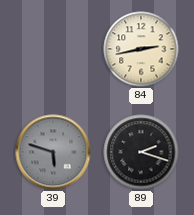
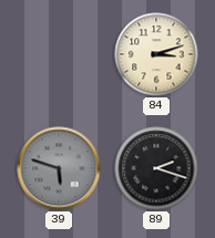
84: 2:43 -> 3:12 (156, 54)
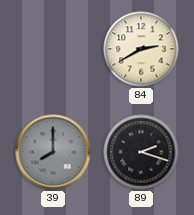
84: 3:12 -> 2:40 (141, 49)
39: 5:48 -> 8:00 (53, 152)
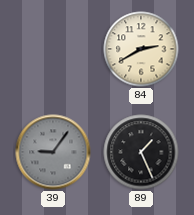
39: 8:00 -> 9:06 (53, 152)
89: 2:18 -> 1:26 (141, 152)
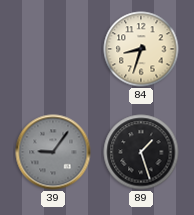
84: 2:40 -> 8:33 (141, 49)
89: 1:26 -> 1:27 (141, 152)
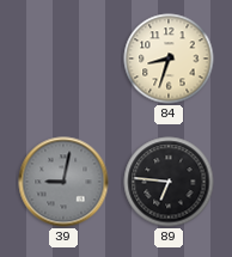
39: 9:06 -> 9:02 (63, 182)
89: 1:27 -> 6:46 (169, 182)
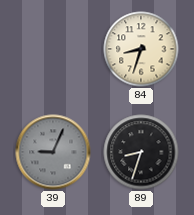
39: 9:02 -> 9:04 (53, 152)
89: 6:46 -> 8:33 (141, 152)
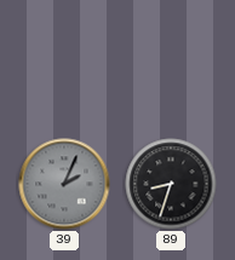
84: 8:33 -> none (141, 49)
39: 9:04 -> 2:04 (64, 184)
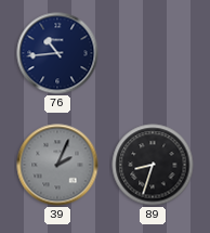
76: none -> 10:44 (57, 53)
